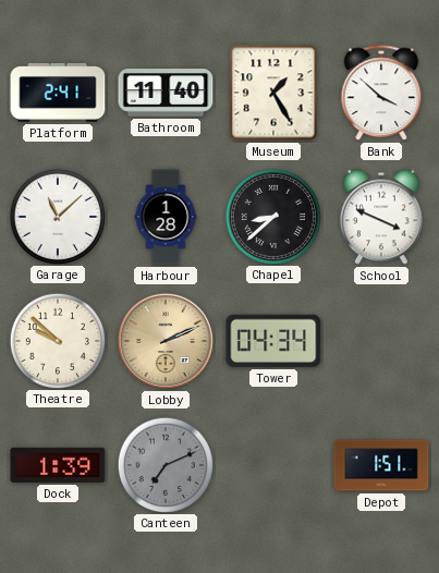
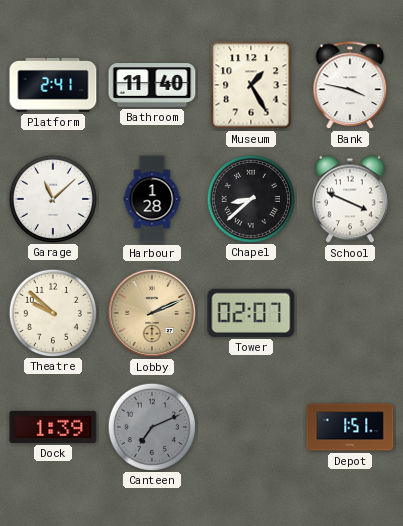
Bank: 3:52 -> 3:47 (350, 86)
Tower: 04:34 -> 02:07 (251, 313)
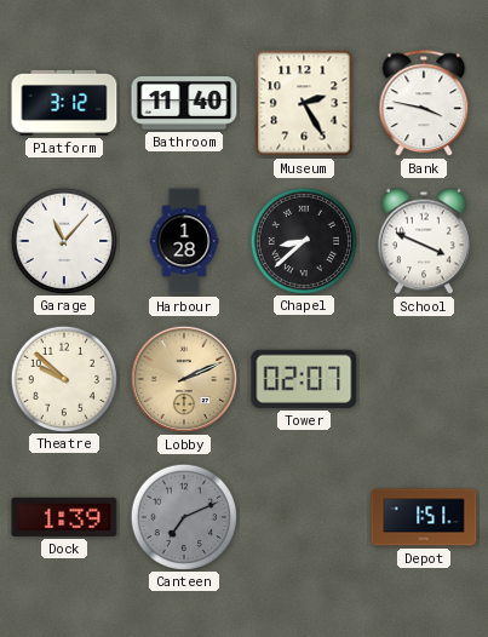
Platform: 2:41 -> 3:12 (64, 103)
Museum: 1:25 -> 2:25 (304, 103)
Garage: 11:08 -> 11:07 (63, 240)
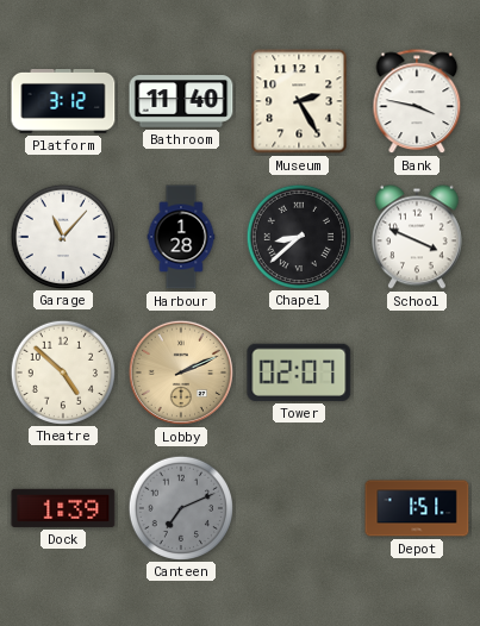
Theatre: 9:52 -> 4:52 (62, 371)
